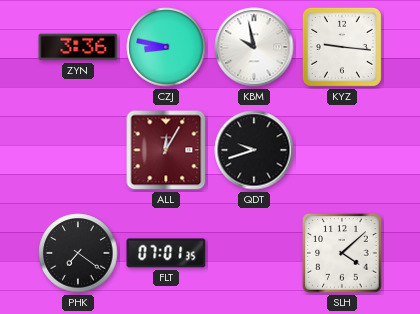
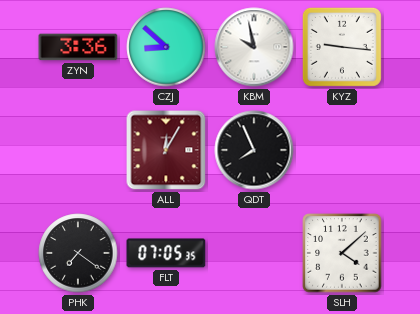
CZJ: 8:47 -> 8:52 (166, 47)
QDT: 9:42 -> 7:56 (254, 150)
FLT: 07:01 -> 07:05 (166, 253)
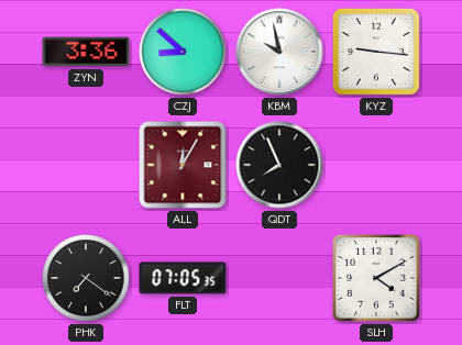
SLH: 4:08 -> 4:10 (376, 278)
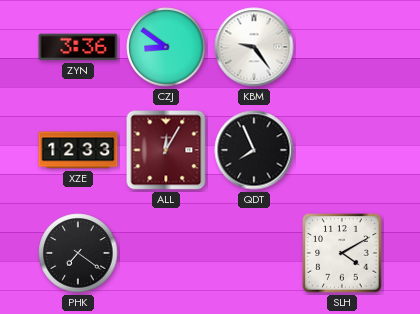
CZJ: 8:52 -> 8:51 (166, 47)
KBM: 9:58 -> 9:24 (254, 47)
KYZ: 9:16 -> none (376, 52)
XZE: none -> 12:33 (78, 150)
FLT: 07:05 -> none (183, 278)
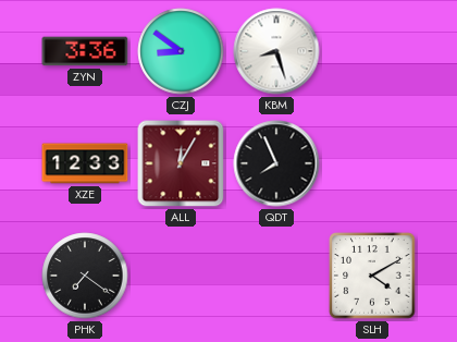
KBM: 9:24 -> 8:27 (276, 51)
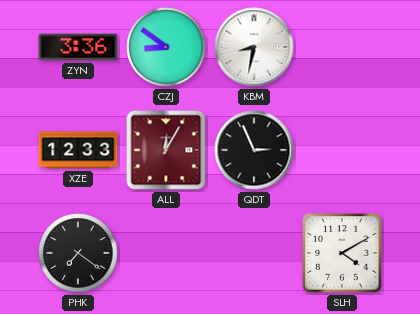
KBM: 8:27 -> 8:32 (254, 47)
QDT: 7:56 -> 2:56 (254, 150)
